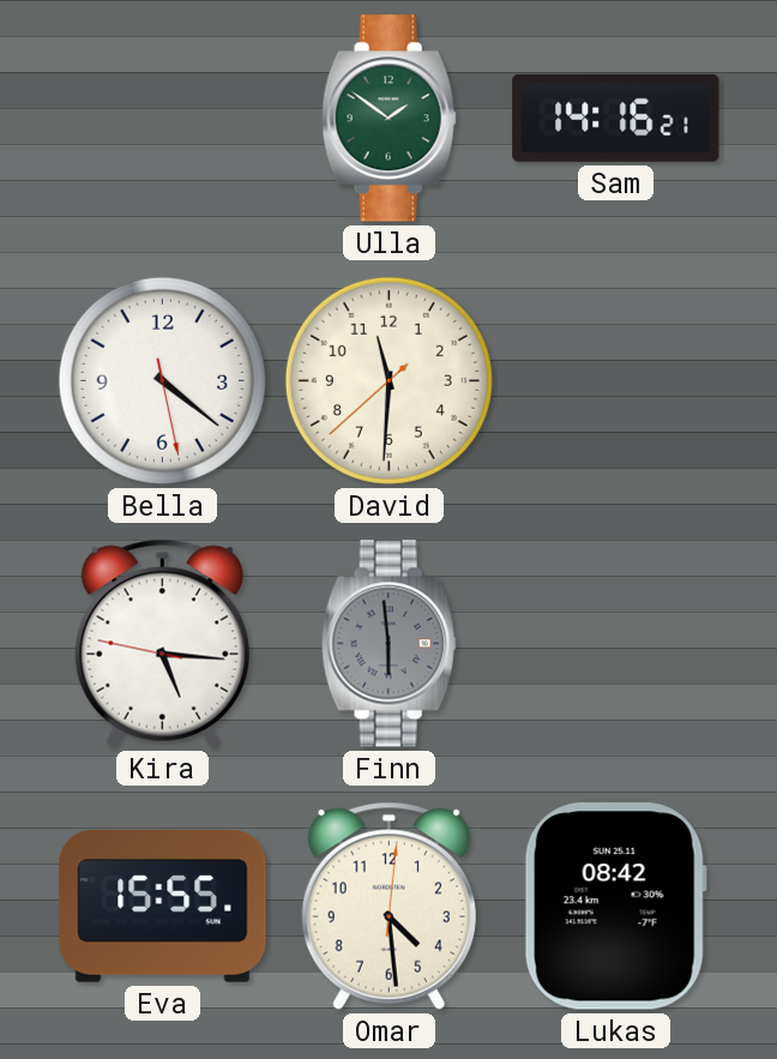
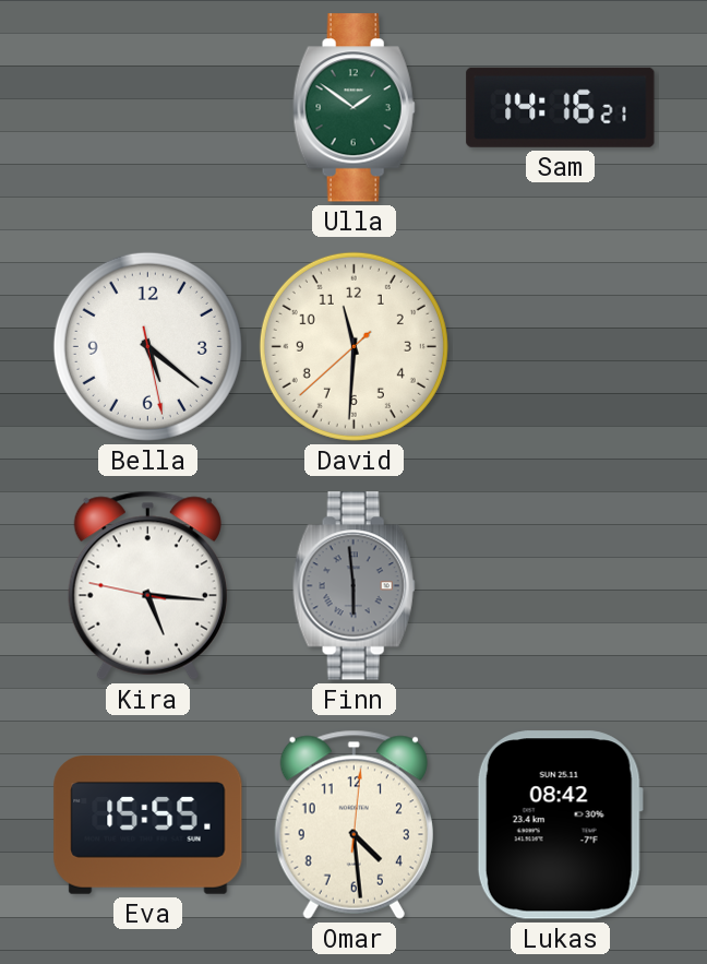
Bella: 4:21 -> 5:21 (147, 346)
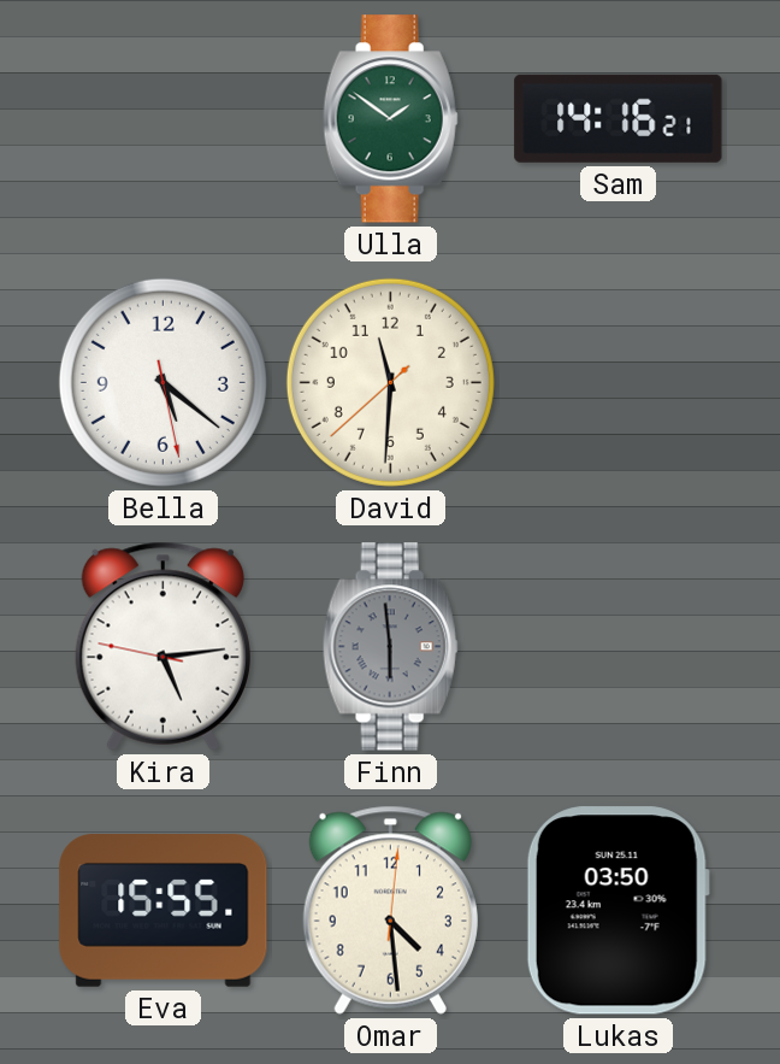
Kira: 5:15 -> 5:13 (162, 646)
Lukas: 08:42 -> 03:50 (617, 911)
